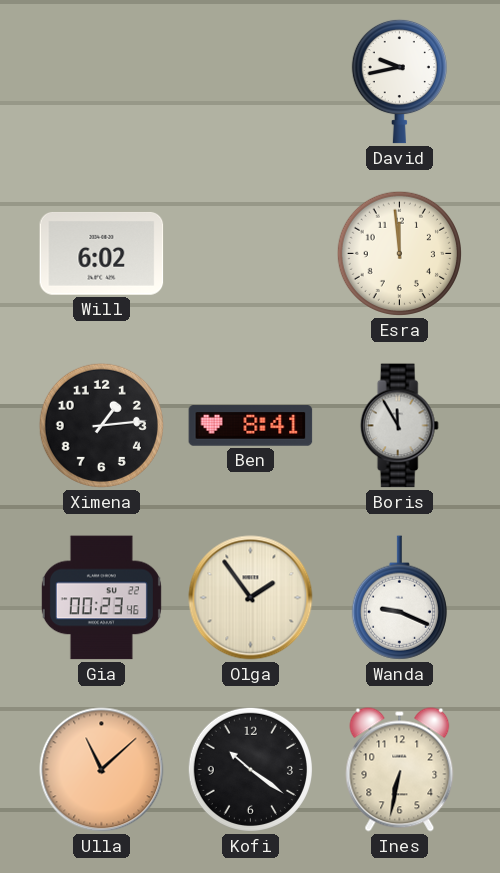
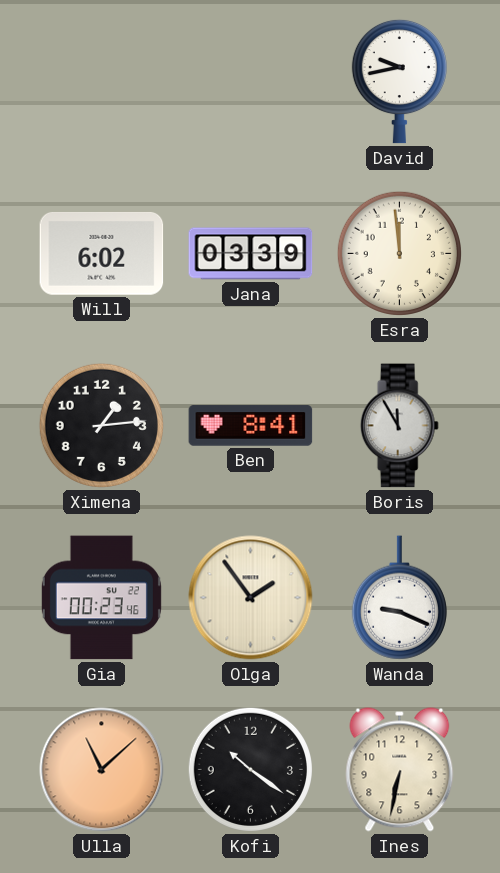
Jana: none -> 03:39 (251, 254)
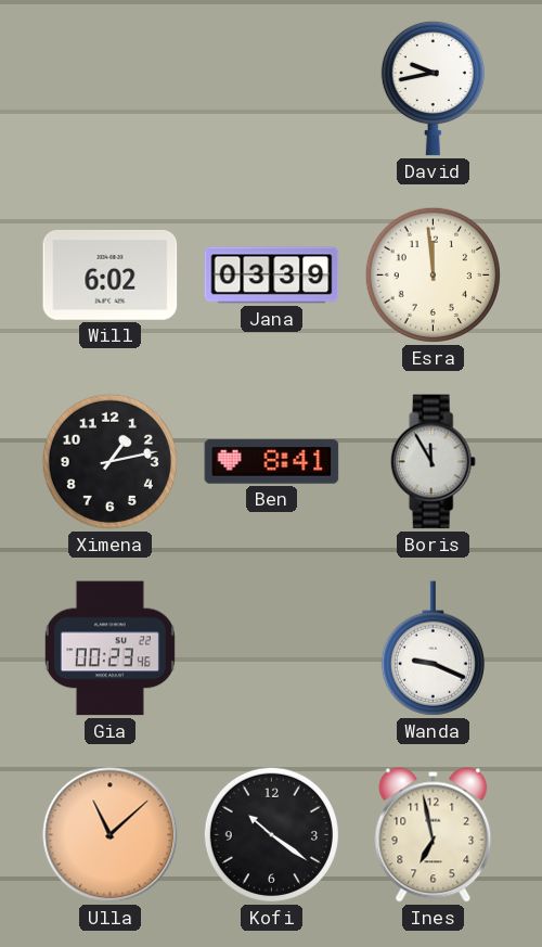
Ximena: 1:14 -> 1:13 (109, 461)
Olga: 1:54 -> none (251, 598)
Ines: 6:32 -> 6:58 (434, 835)
